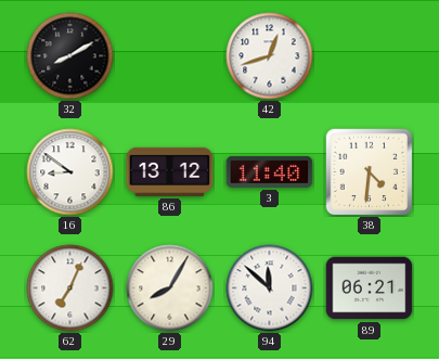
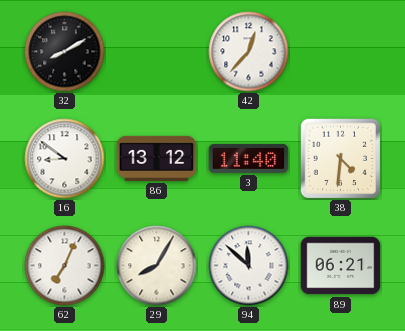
42: 12:42 -> 12:37 (249, 52)
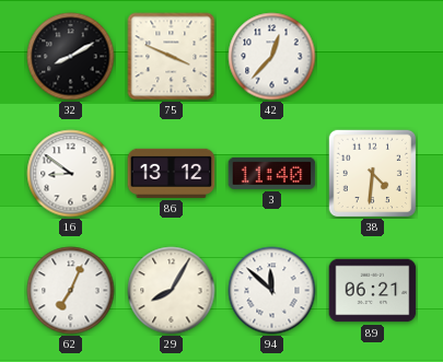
75: none -> 3:49 (172, 57)
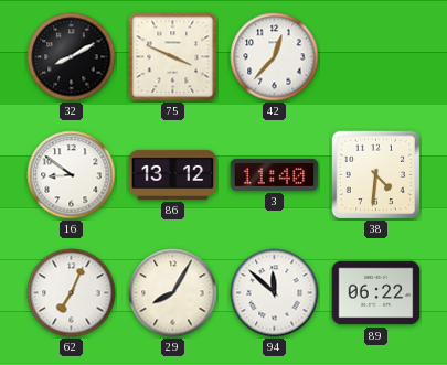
89: 06:21 -> 06:22 (376, 293)
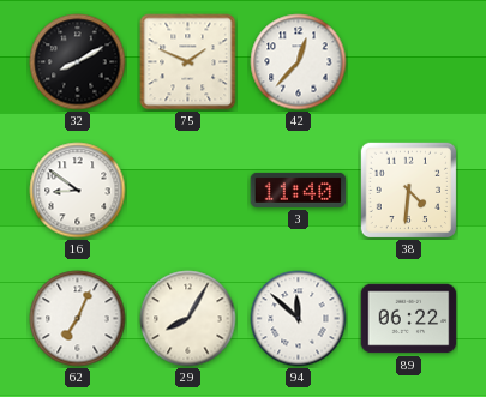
75: 3:49 -> 1:49 (188, 62)
86: 13:12 -> none (173, 174)
